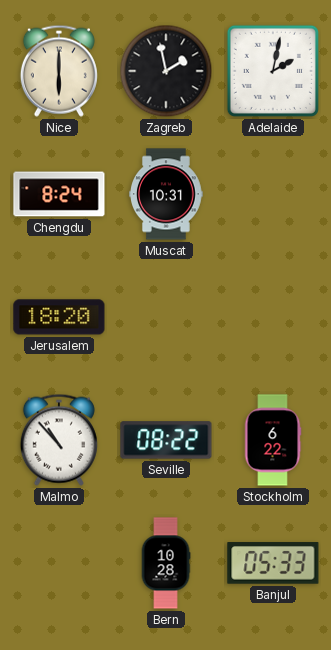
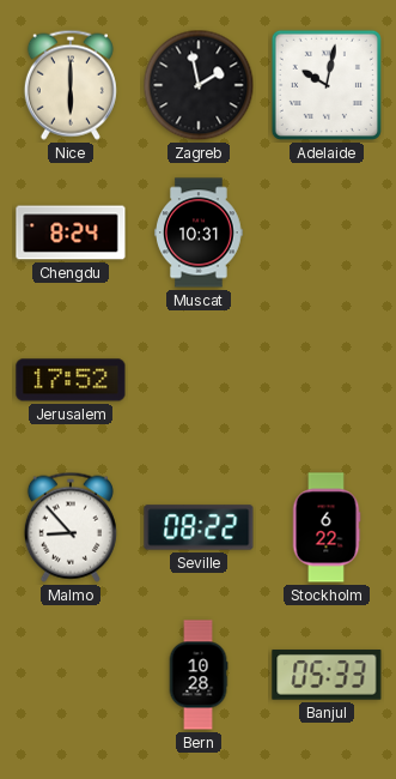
Adelaide: 2:02 -> 10:02 (327, 85)
Jerusalem: 18:20 -> 17:52 (71, 380)
Malmo: 10:53 -> 8:53 (71, 527)
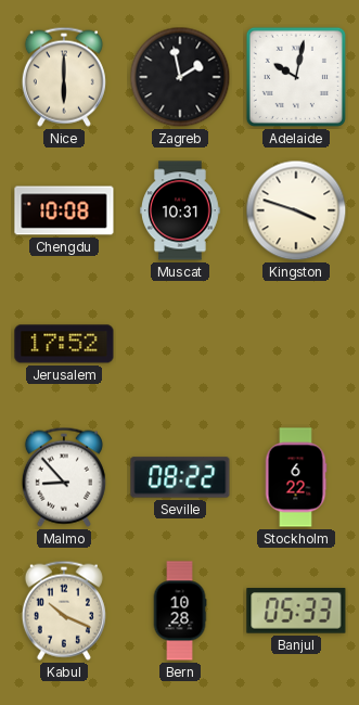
Chengdu: 8:24 -> 10:08 (64, 210)
Kingston: none -> 3:48 (296, 210)
Kabul: none -> 10:19 (64, 611)
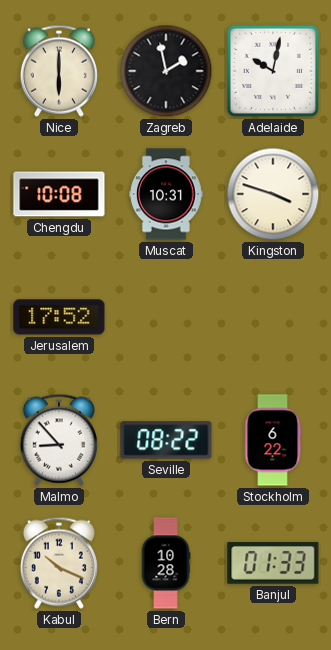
Banjul: 05:33 -> 01:33 (273, 563)
